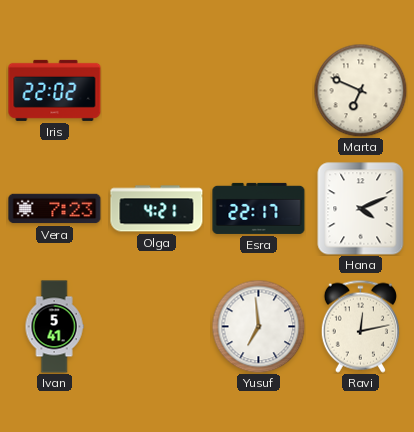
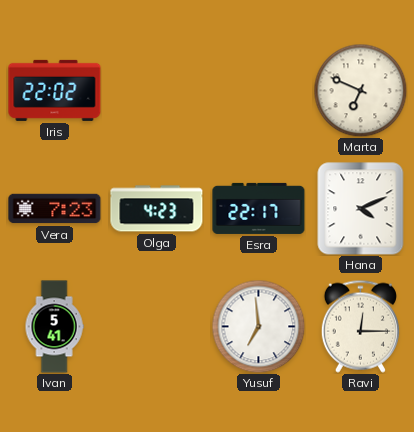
Olga: 4:21 -> 4:23 (157, 209)
Ravi: 12:13 -> 12:15 (360, 326)
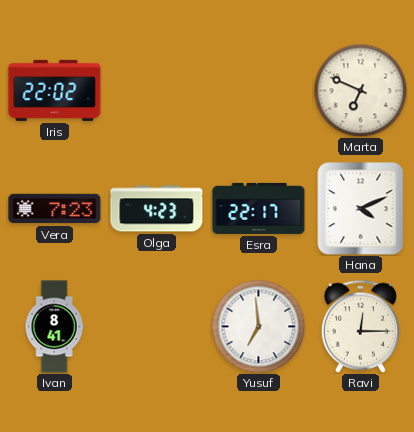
Ivan: 5:41 -> 8:41 (54, 327)
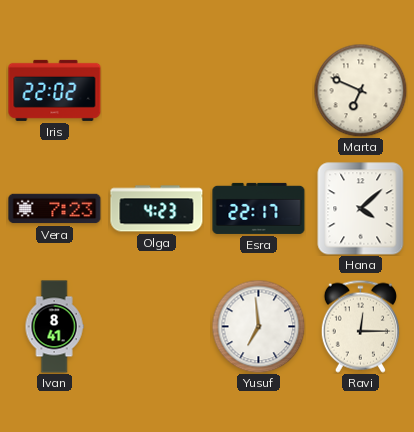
Hana: 4:11 -> 4:08 (361, 209)
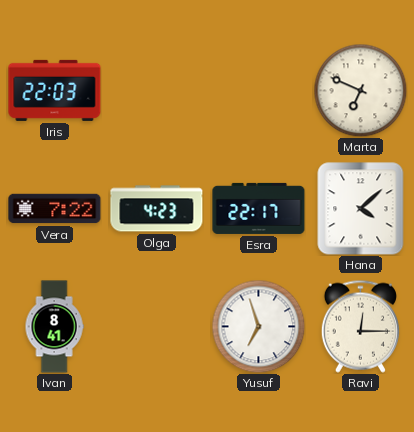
Iris: 22:02 -> 22:03 (55, 90)
Vera: 7:23 -> 7:22 (55, 209)
Yusuf: 6:59 -> 6:57 (258, 326)
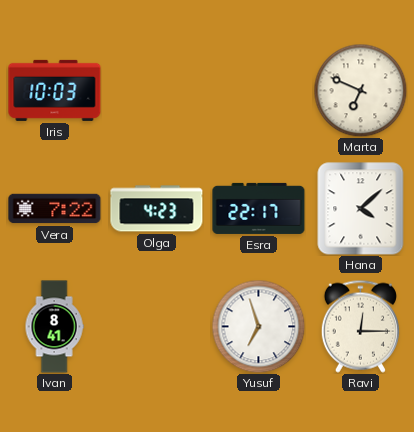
Iris: 22:03 -> 10:03 (55, 90)
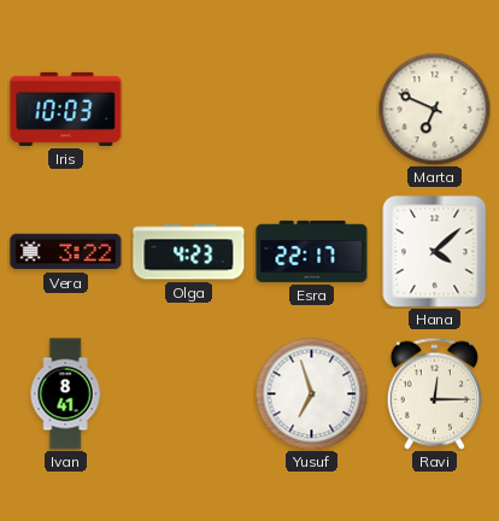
Vera: 7:22 -> 3:22 (66, 252)
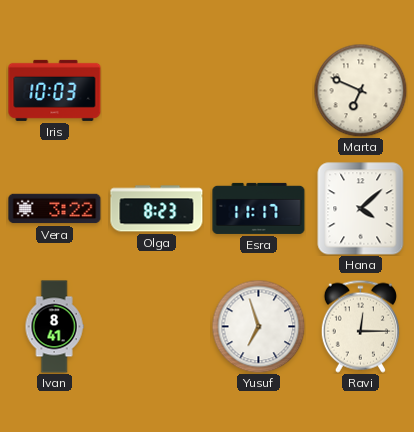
Olga: 4:23 -> 8:23 (157, 209)
Esra: 22:17 -> 11:17 (259, 208)
